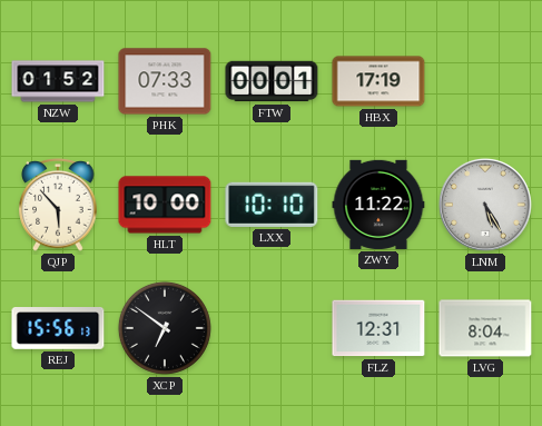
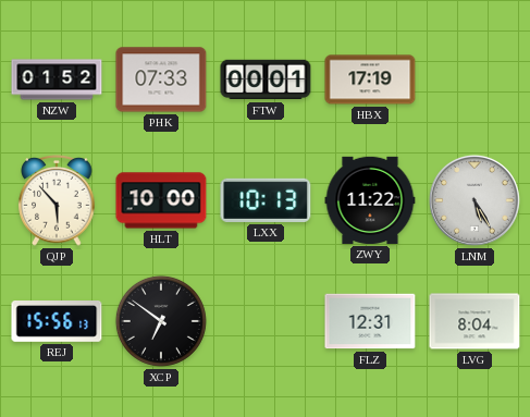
LXX: 10:10 -> 10:13 (266, 200)
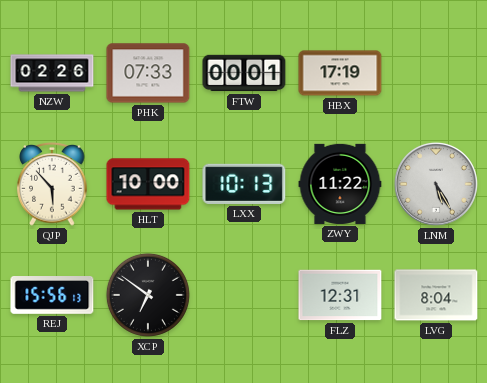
NZW: 01:52 -> 02:26 (52, 73)
